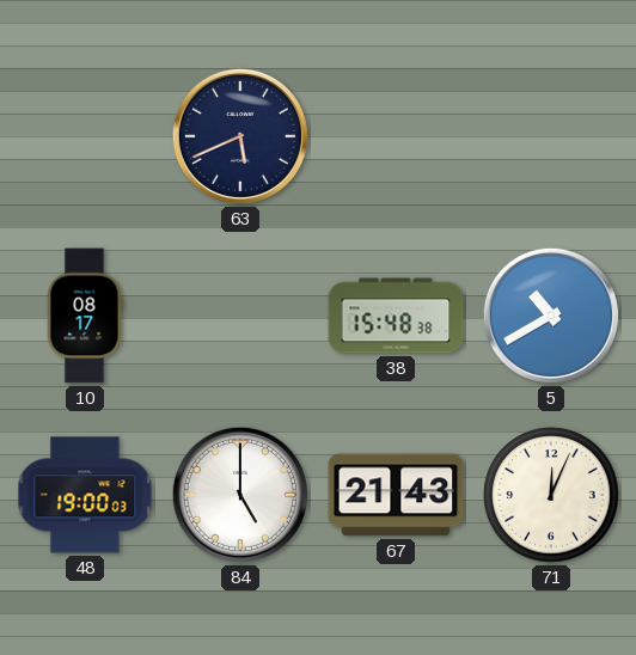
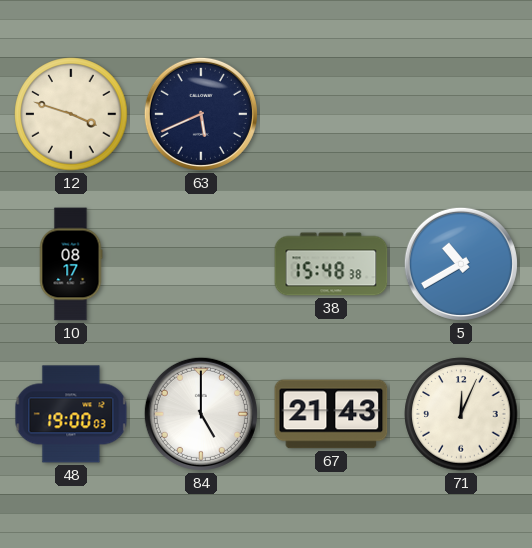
12: none -> 3:48 (71, 114)
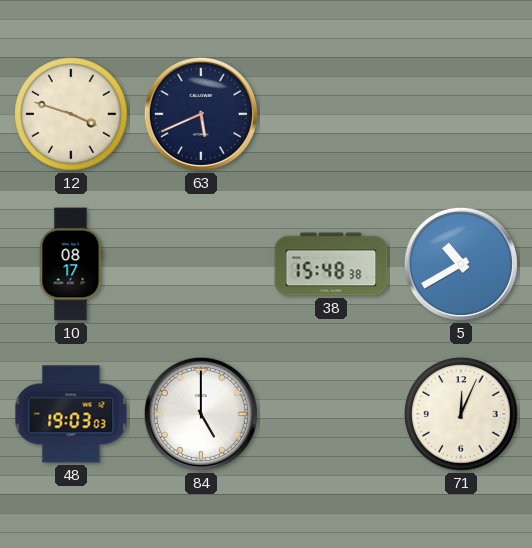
48: 19:00 -> 19:03 (71, 414)
67: 21:43 -> none (331, 414)
